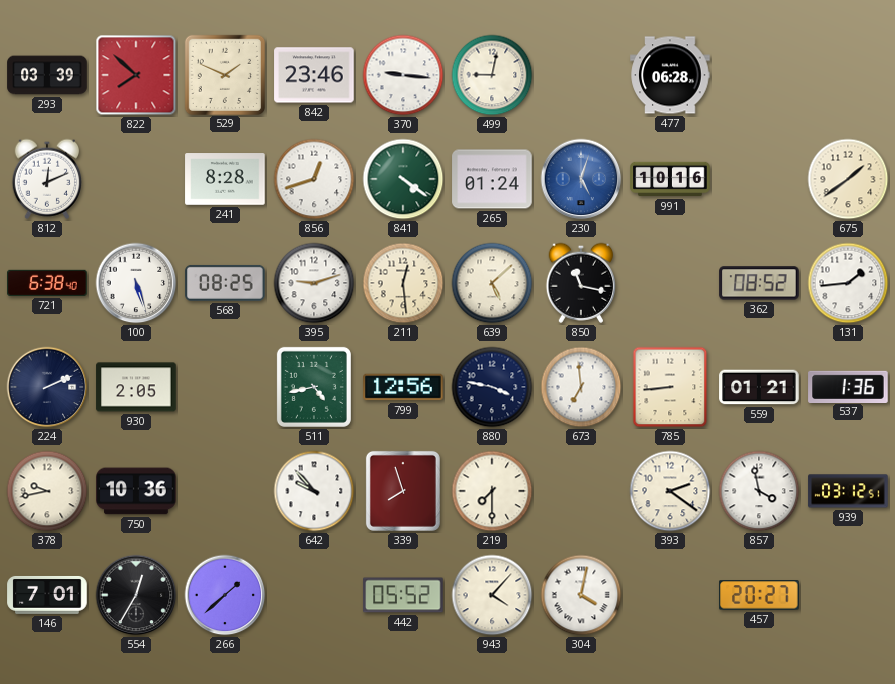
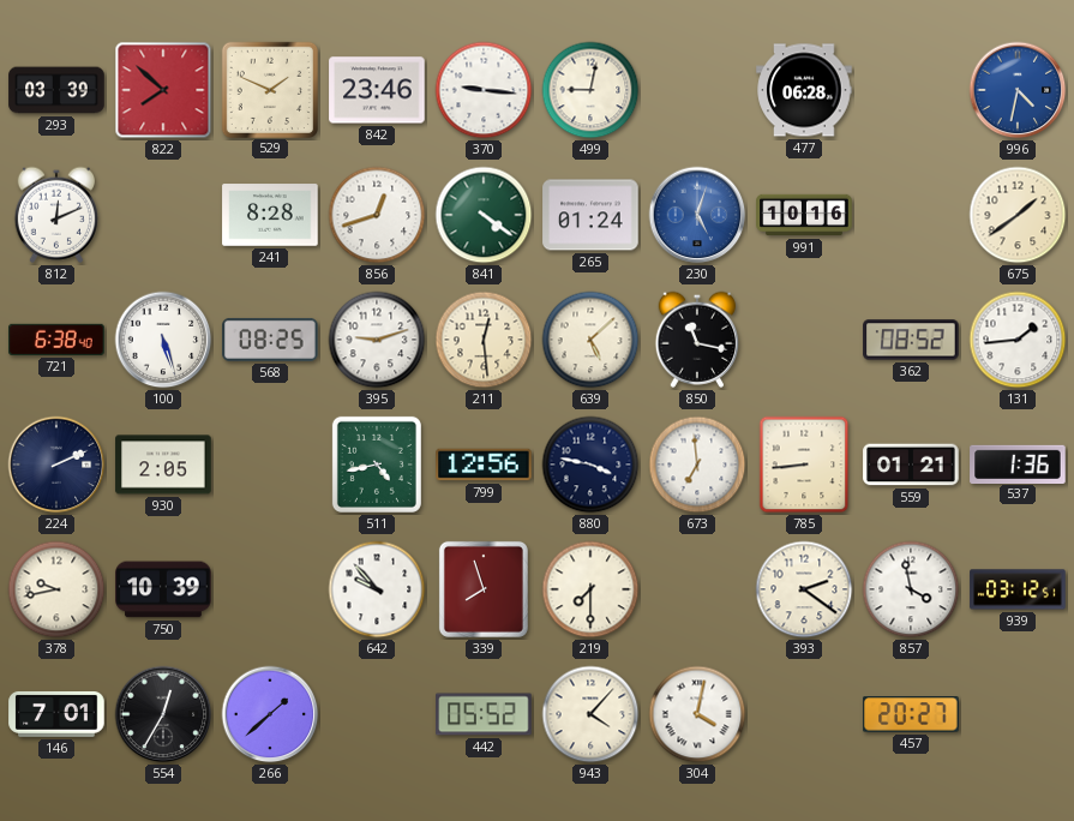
996: none -> 4:32 (1018, 90)
750: 10:36 -> 10:39 (163, 589)
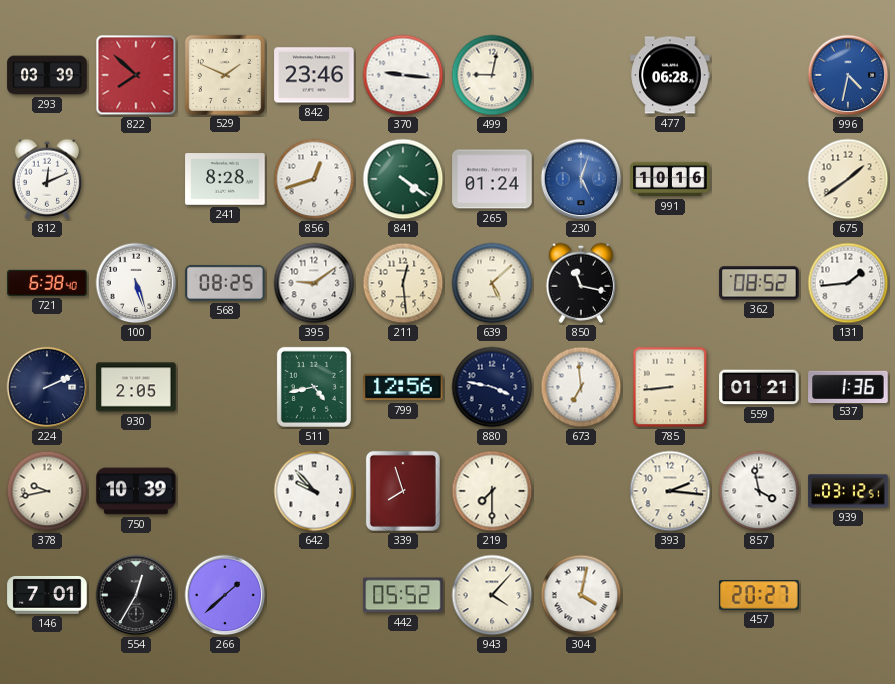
395: 9:12 -> 9:09 (314, 283)
393: 2:21 -> 2:16 (670, 491)
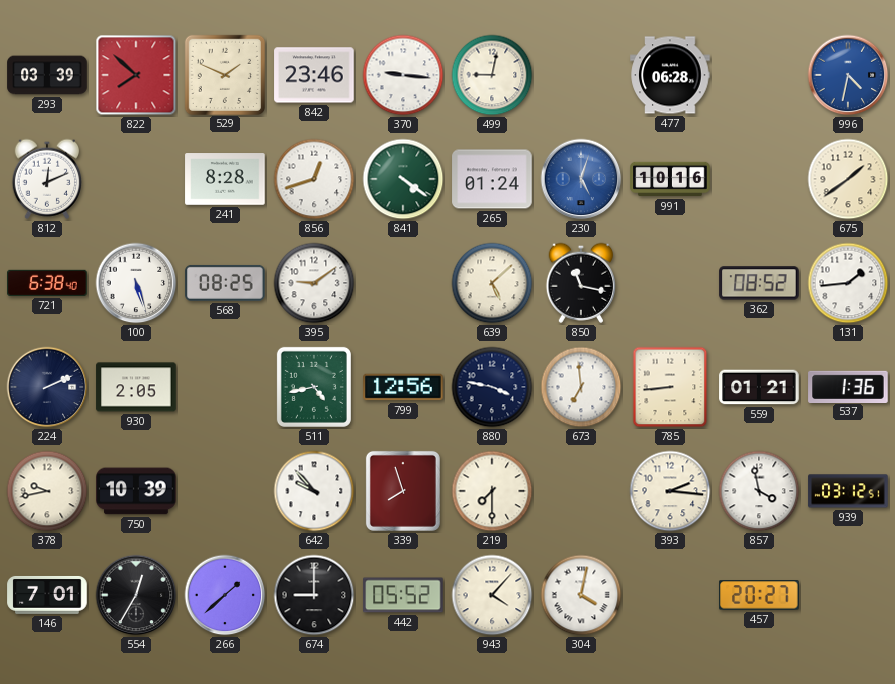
211: 12:29 -> none (403, 283)
674: none -> 9:00 (314, 595)
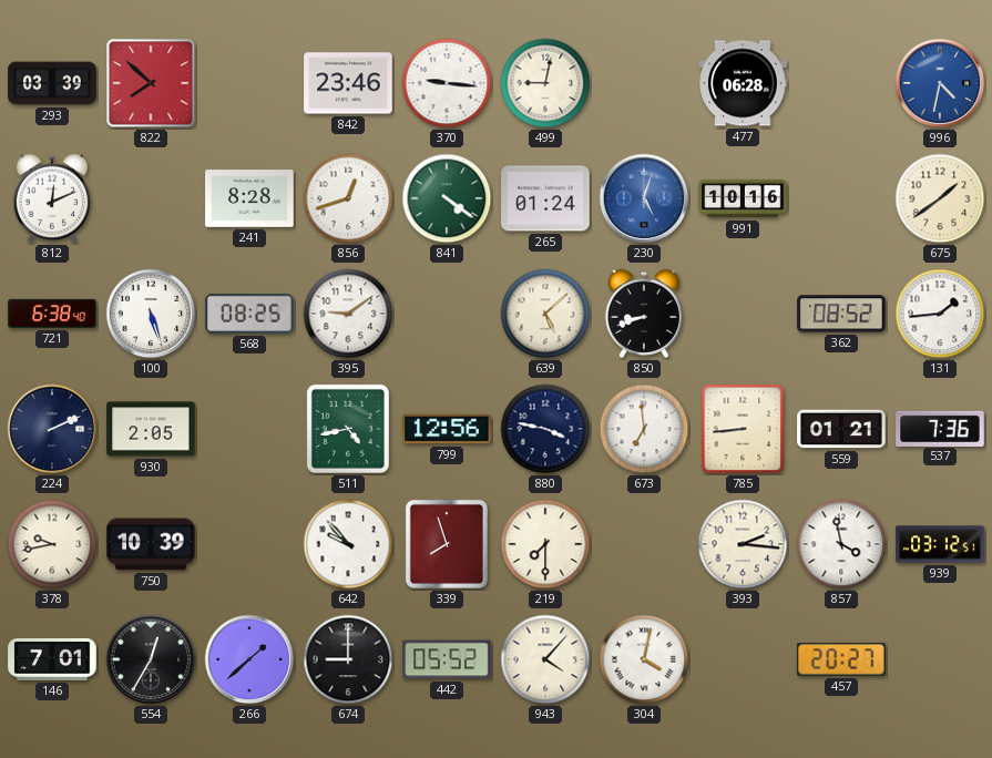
529: 1:49 -> none (224, 74)
850: 11:17 -> 8:42 (644, 314)
537: 1:36 -> 7:36 (940, 428)
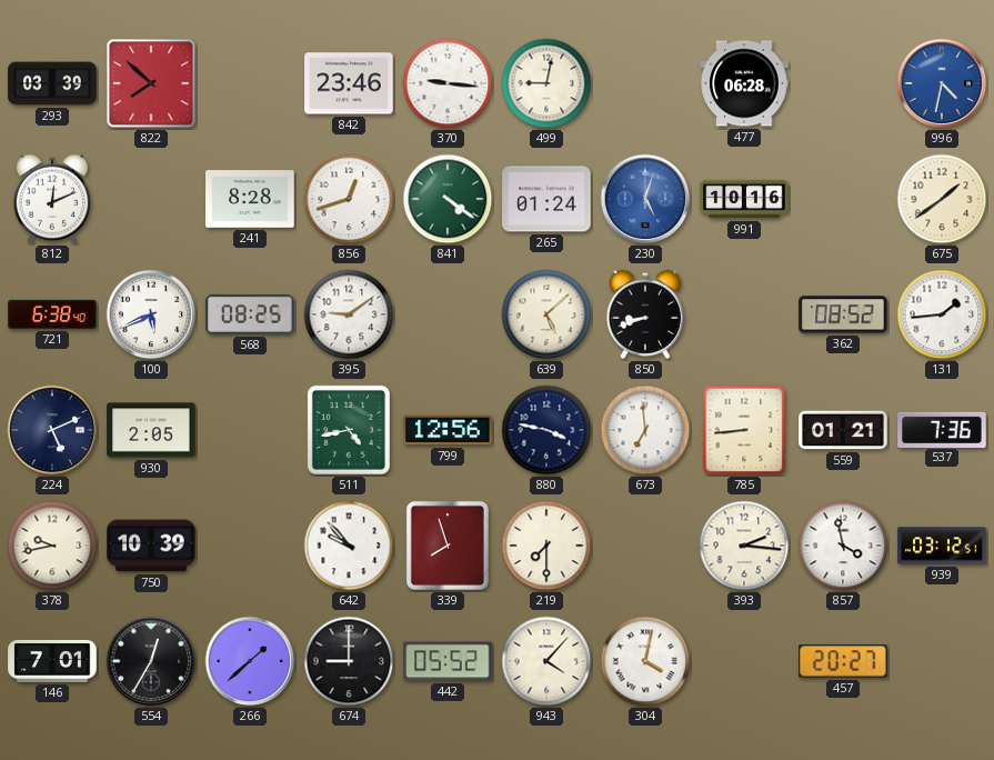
100: 5:27 -> 5:41 (151, 314)
224: 2:11 -> 5:11 (52, 430)
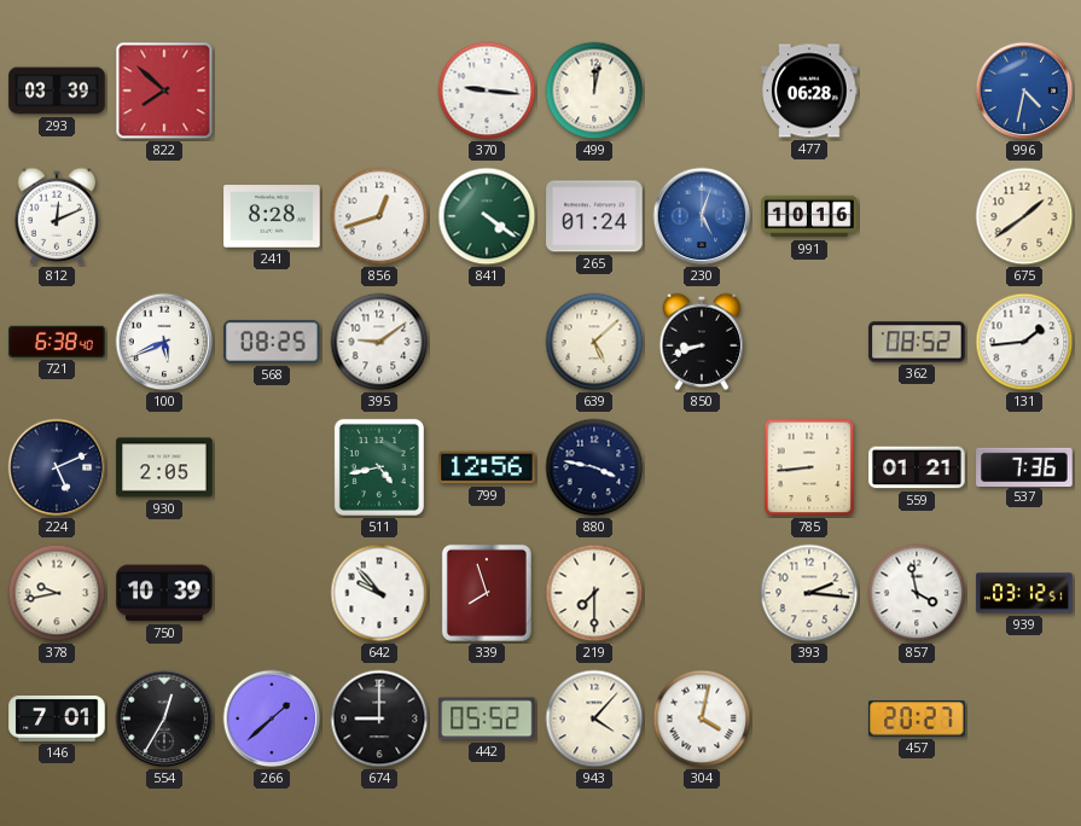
842: 23:46 -> none (349, 83)
499: 9:02 -> 12:02 (594, 91)
673: 6:59 -> none (645, 430)
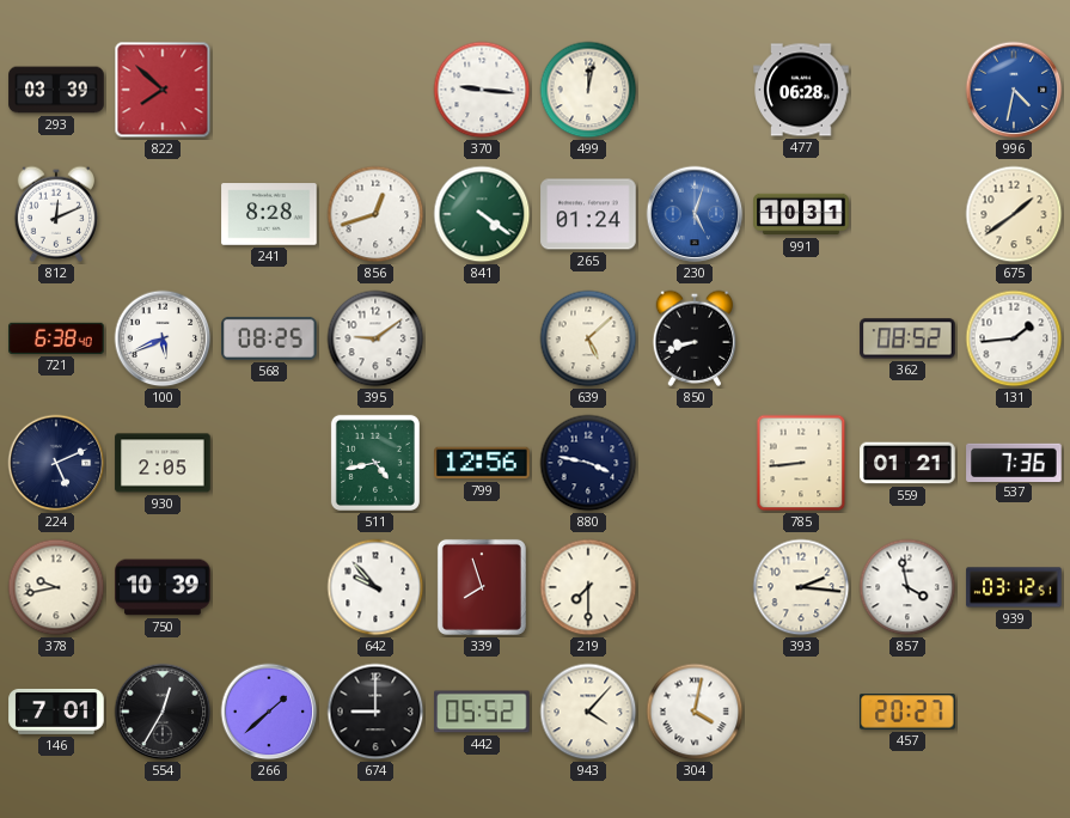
991: 10:16 -> 10:31 (801, 214)
